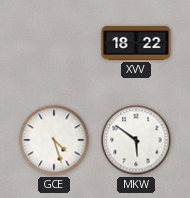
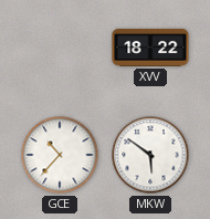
GCE: 4:27 -> 10:37 (60, 155)
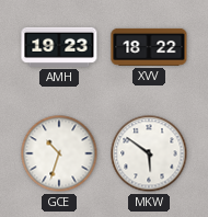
AMH: none -> 19:23 (59, 47)
GCE: 10:37 -> 10:33 (59, 153)
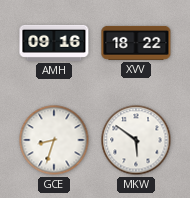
AMH: 19:23 -> 09:16 (54, 43)
GCE: 10:33 -> 8:33 (54, 140)
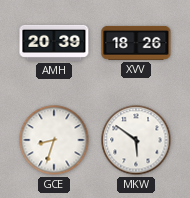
AMH: 09:16 -> 20:39 (54, 43)
XVV: 18:22 -> 18:26 (136, 43)
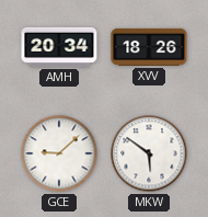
AMH: 20:39 -> 20:34 (59, 47)
GCE: 8:33 -> 9:08 (59, 153)
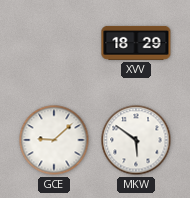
AMH: 20:34 -> none (59, 47)
XVV: 18:26 -> 18:29 (136, 43)
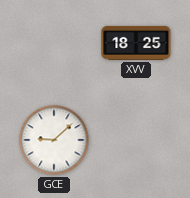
XVV: 18:29 -> 18:25 (136, 43)
MKW: 5:51 -> none (136, 140)
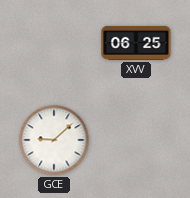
XVV: 18:25 -> 06:25 (136, 43)
